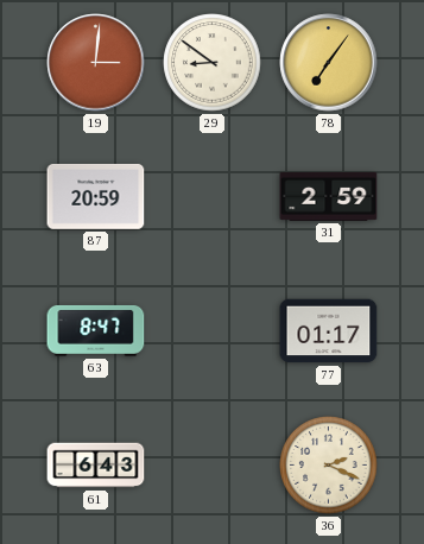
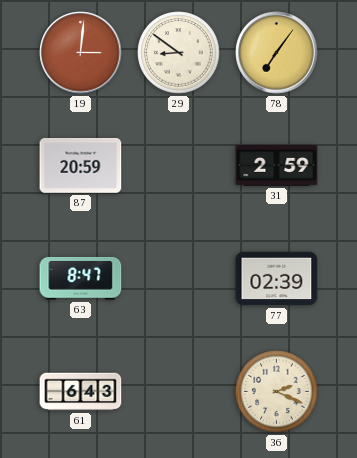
77: 01:17 -> 02:39 (277, 279)
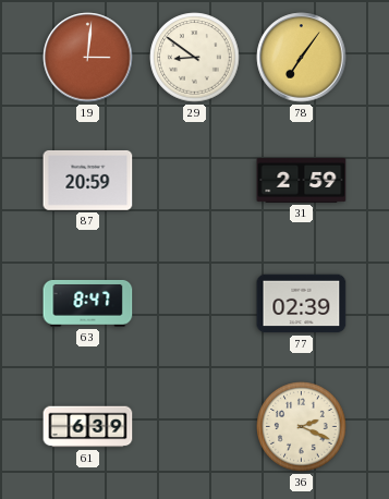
61: 6:43 -> 6:39 (88, 427)
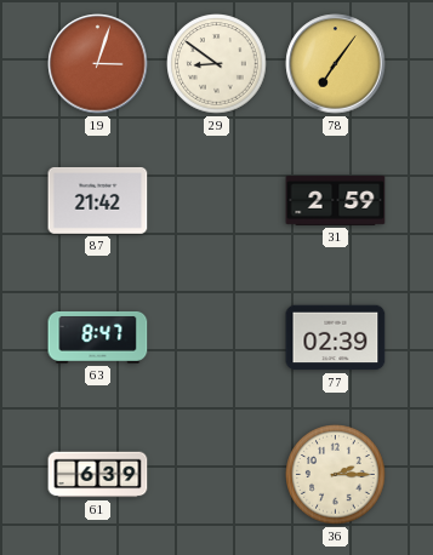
19: 3:01 -> 3:03 (98, 64)
87: 20:59 -> 21:42 (98, 200)
36: 2:19 -> 2:15 (336, 475)
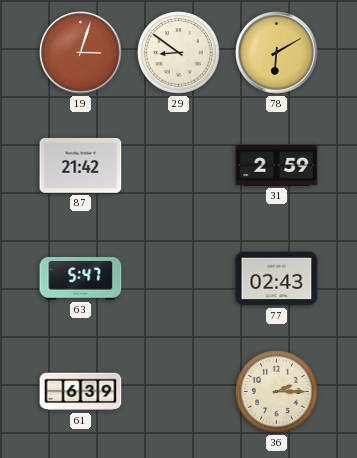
78: 7:06 -> 6:10 (277, 53)
63: 8:47 -> 5:47 (81, 279)
77: 02:39 -> 02:43 (277, 279)
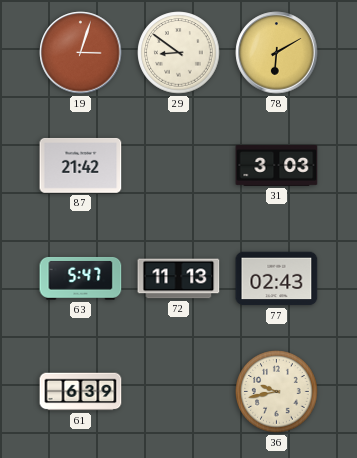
31: 2:59 -> 3:03 (277, 165)
72: none -> 11:13 (179, 279)
36: 2:15 -> 9:43 (277, 392)
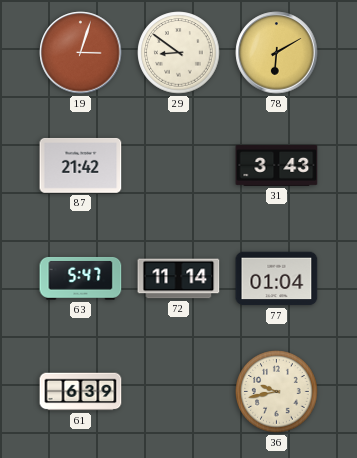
31: 3:03 -> 3:43 (277, 165)
72: 11:13 -> 11:14 (179, 279)
77: 02:43 -> 01:04 (277, 279)
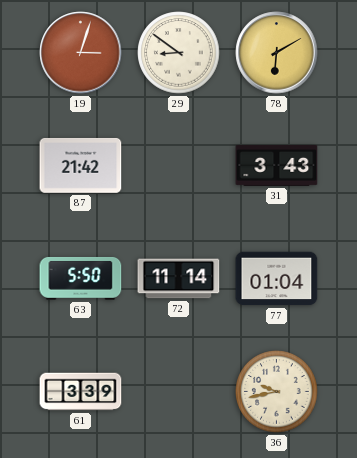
63: 5:47 -> 5:50 (81, 279)
61: 6:39 -> 3:39 (81, 392)
